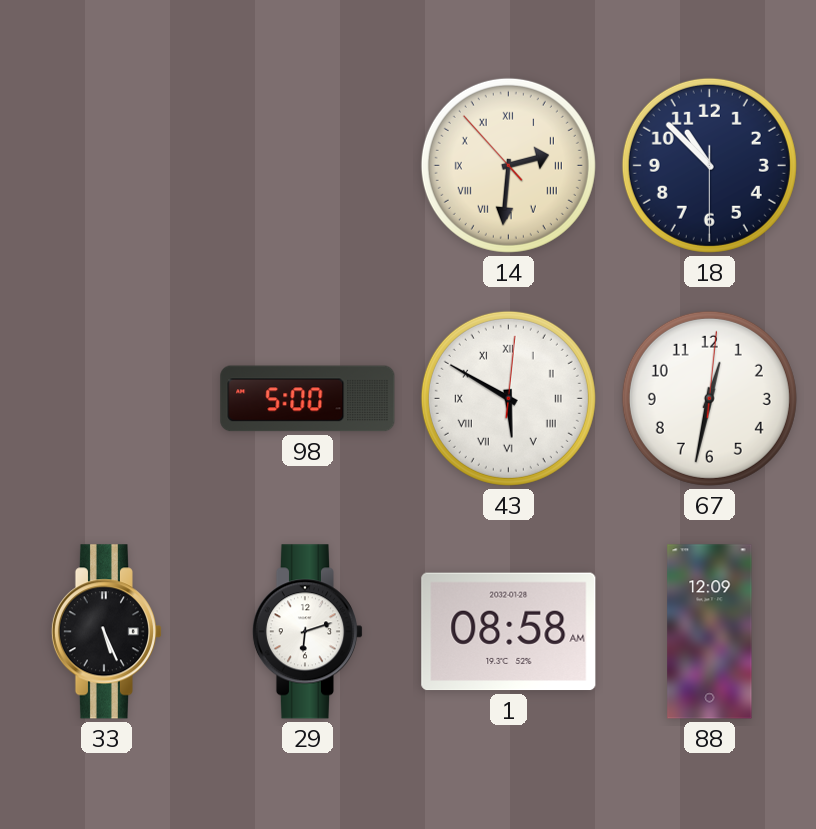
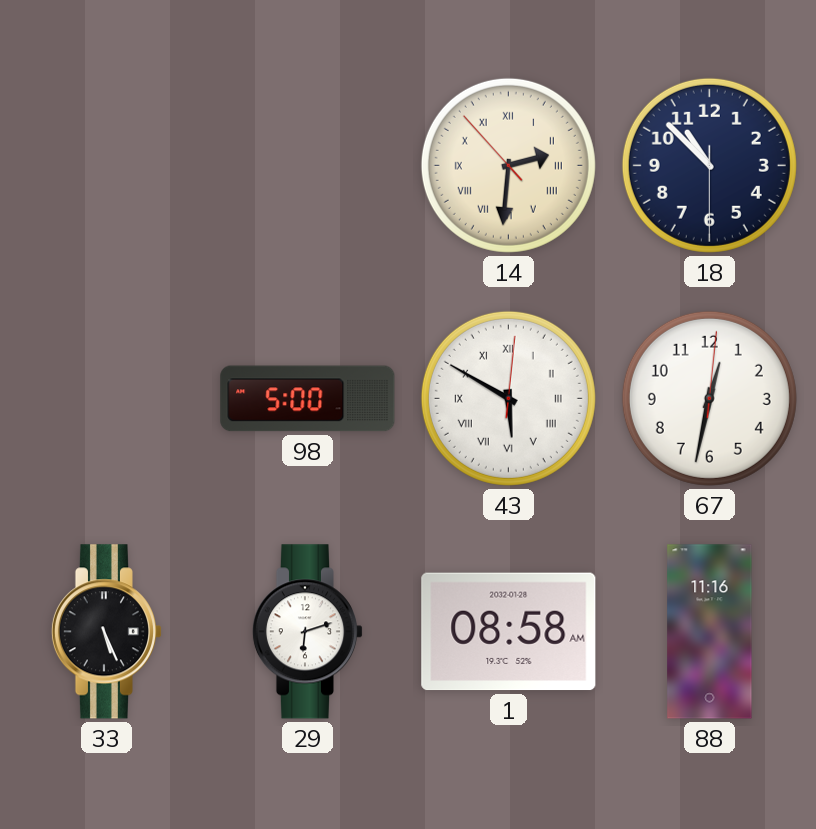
88: 12:09 -> 11:16 (710, 632)
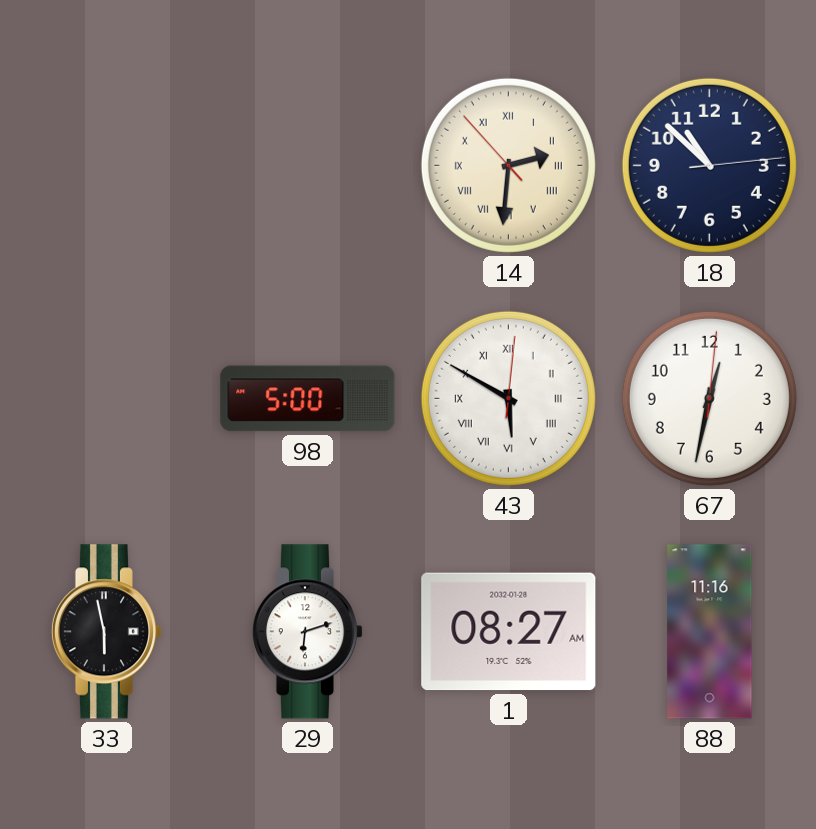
18: 10:52:30 -> 10:52:14 (709, 165)
33: 5:26 -> 5:58 (106, 632)
1: 08:58 -> 08:27 (509, 632)
